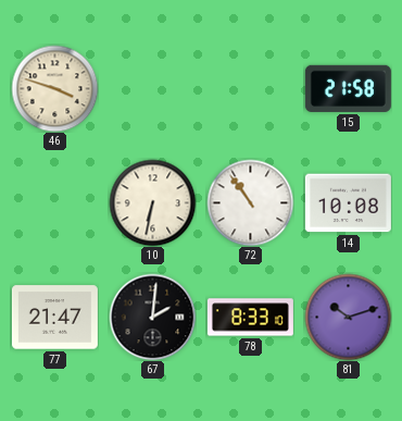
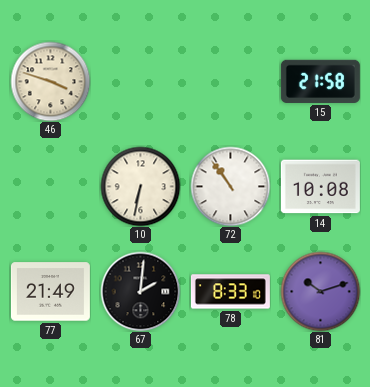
77: 21:47 -> 21:49 (50, 292)
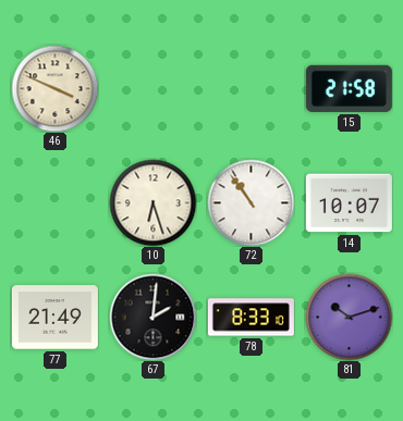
46: 3:48 -> 3:49 (54, 88)
10: 6:32 -> 6:27 (152, 202)
14: 10:08 -> 10:07 (349, 203)
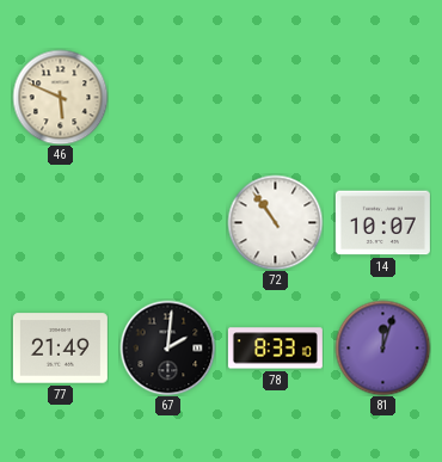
46: 3:49 -> 5:49 (60, 97)
15: 21:58 -> none (349, 88)
10: 6:27 -> none (152, 202)
81: 10:12 -> 12:03 (382, 347)
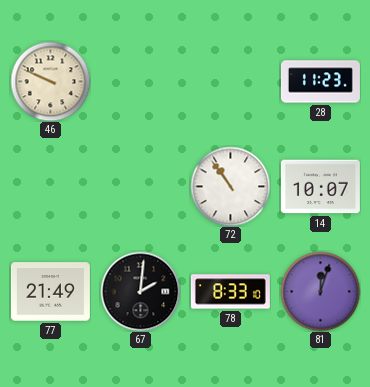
46: 5:49 -> 9:49 (50, 81)
28: none -> 11:23 (320, 82)
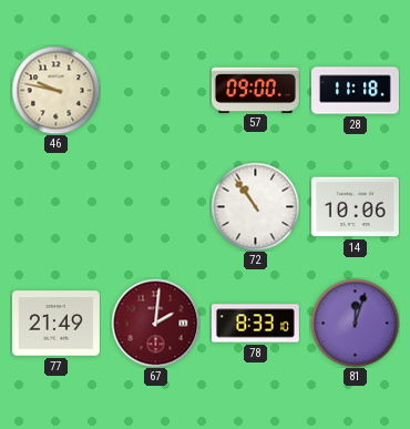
46: 9:49 -> 9:47 (55, 90)
57: none -> 09:00 (255, 90)
28: 11:23 -> 11:18 (355, 91)
14: 10:07 -> 10:06 (355, 207)
67 dial: black -> burgundy (155, 323)
